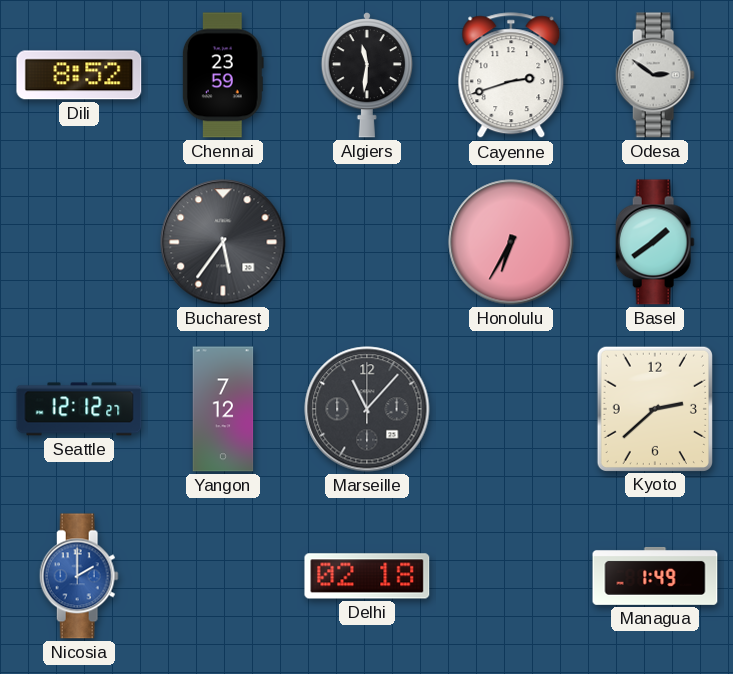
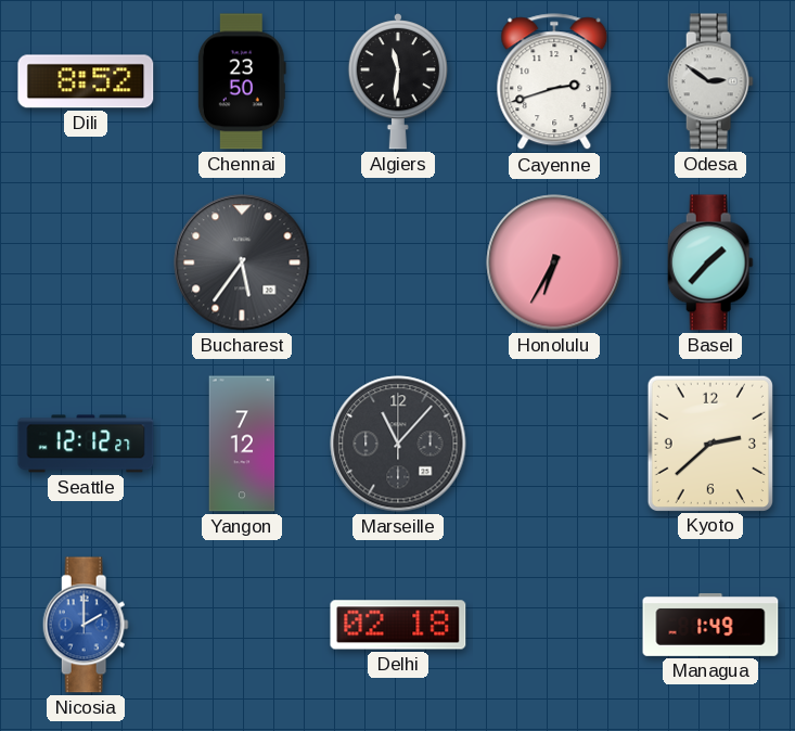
Chennai: 23:59 -> 23:50 (242, 81)
Basel: 1:39 -> 1:37 (710, 262)
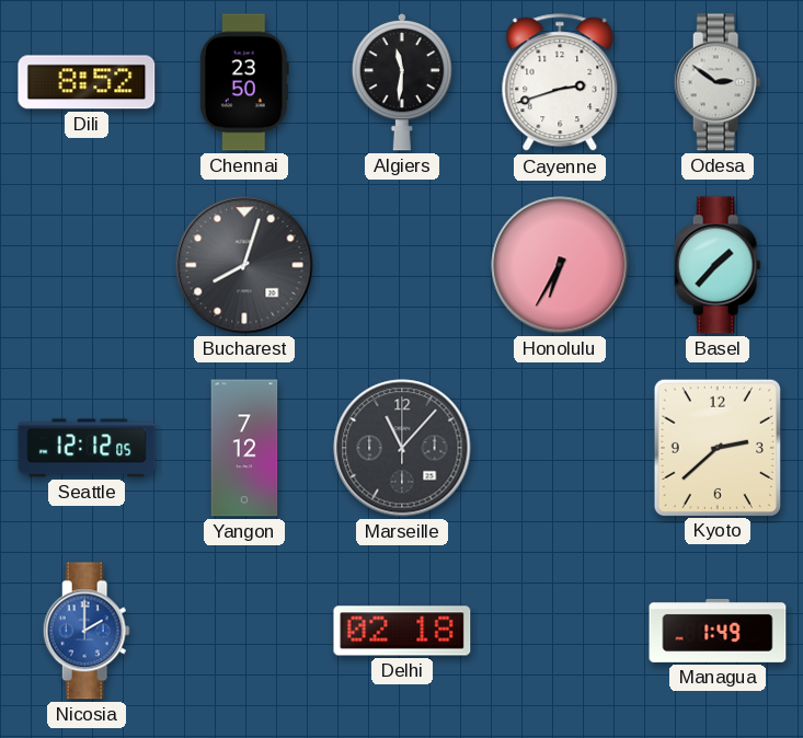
Bucharest: 5:36 -> 8:03 (244, 265)
Seattle: 12:12:27 -> 12:12:05 (87, 448)
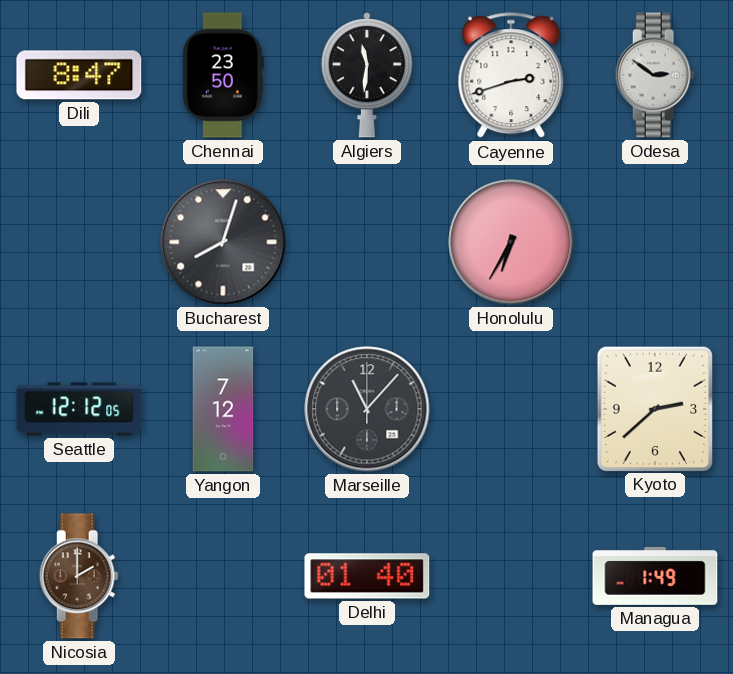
Dili: 8:52 -> 8:47 (79, 75)
Basel: 1:37 -> none (718, 265)
Nicosia dial: blue -> brown (79, 576)
Delhi: 02:18 -> 01:40 (367, 576)
